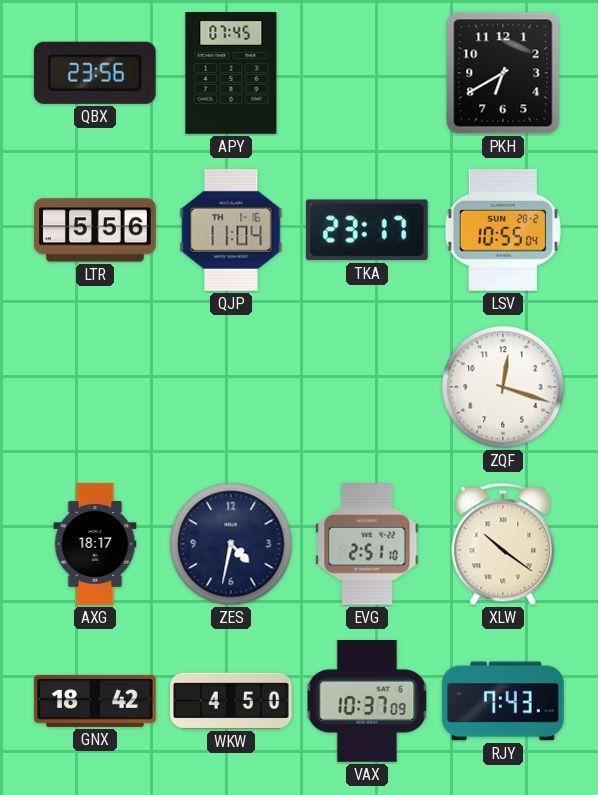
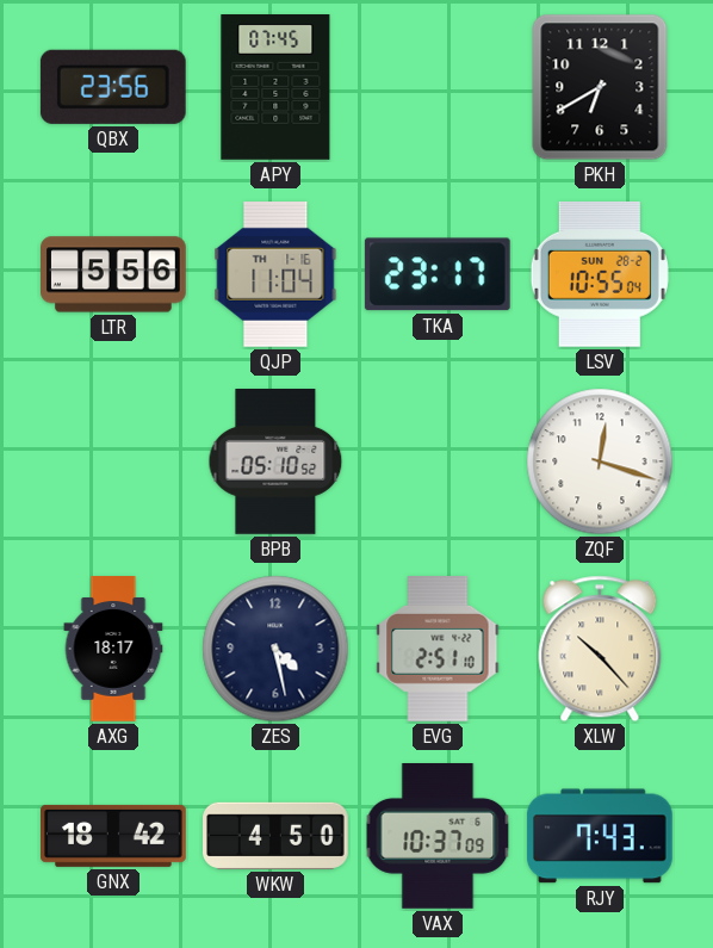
BPB: none -> 05:10 (275, 463)
ZES: 4:32 -> 4:28 (275, 649)
XLW: 10:21 -> 10:23 (600, 649)
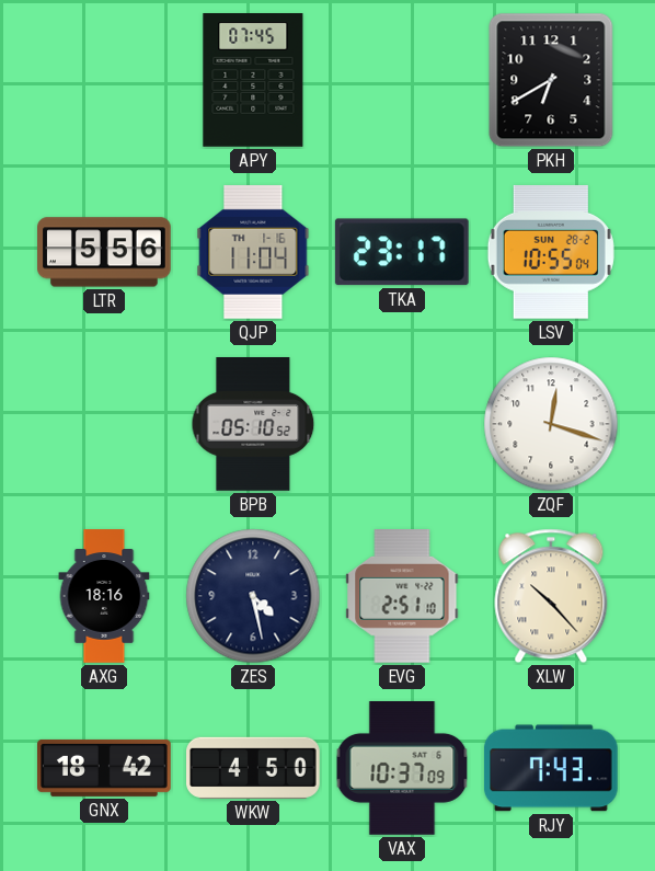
QBX: 23:56 -> none (113, 87)
AXG: 18:17 -> 18:16 (104, 596)
